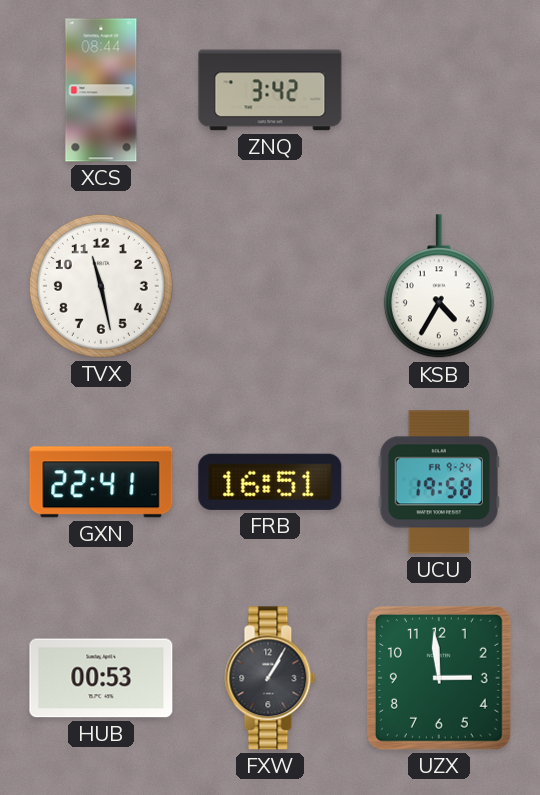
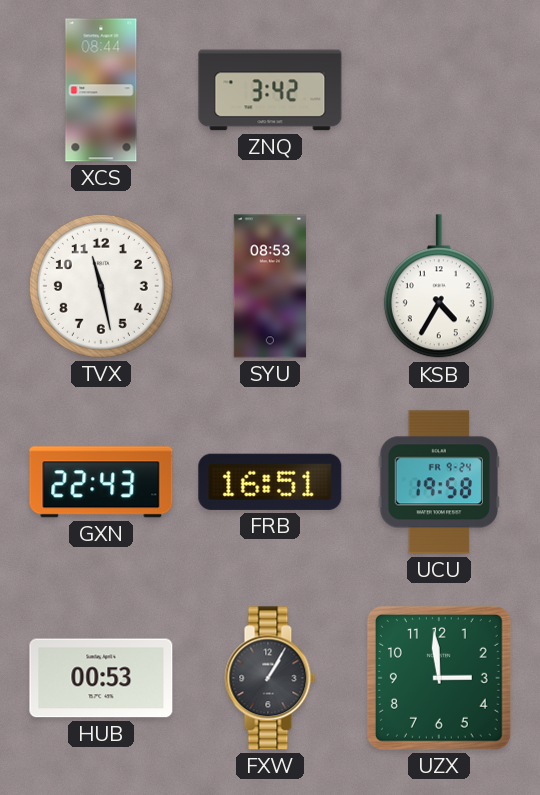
SYU: none -> 08:53 (269, 286)
GXN: 22:41 -> 22:43 (101, 482)
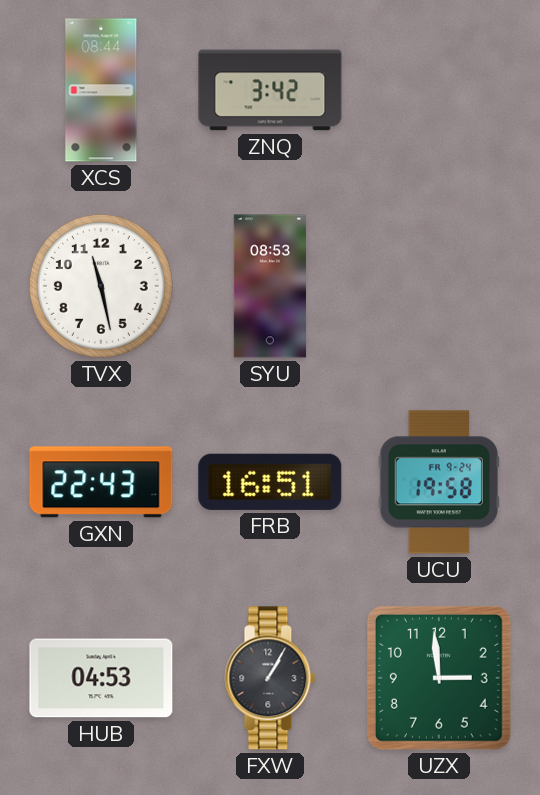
KSB: 4:35 -> none (439, 287)
HUB: 00:53 -> 04:53 (101, 678)
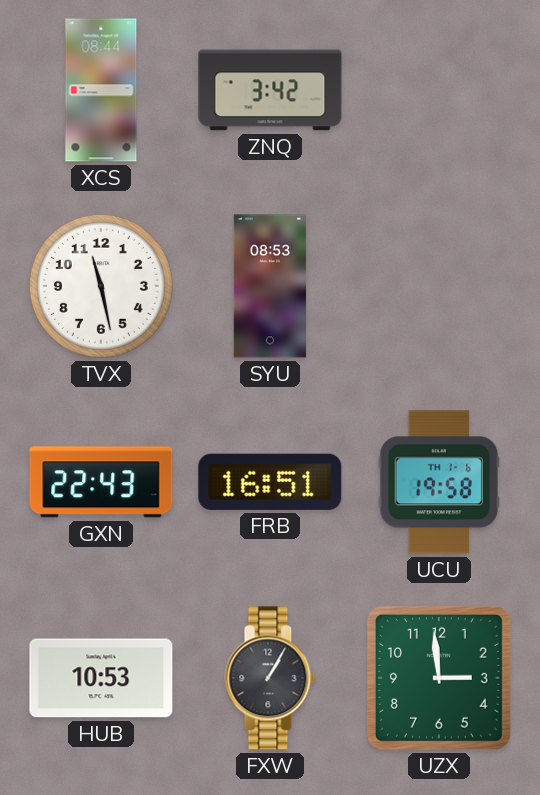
UCU date: FR 9-24 -> TH 1-6 (439, 482)
HUB: 04:53 -> 10:53 (101, 678)
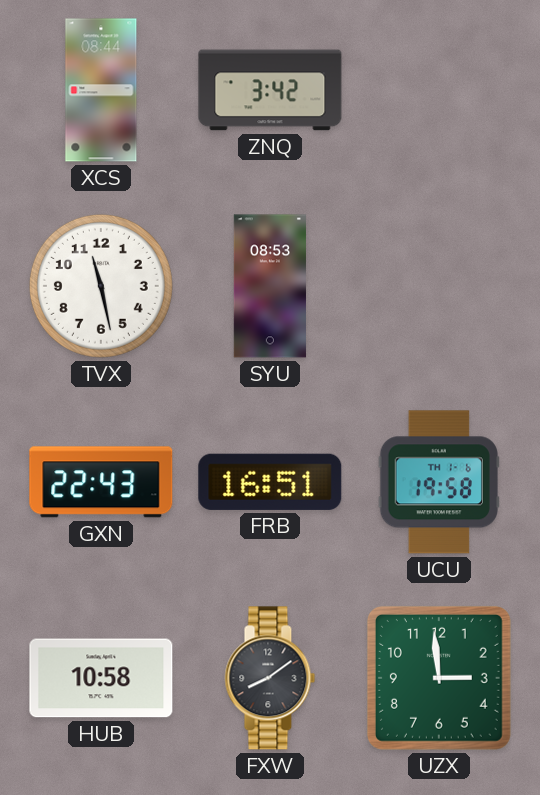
HUB: 10:53 -> 10:58 (101, 678)
FXW: 1:05 -> 8:09 (270, 678)
